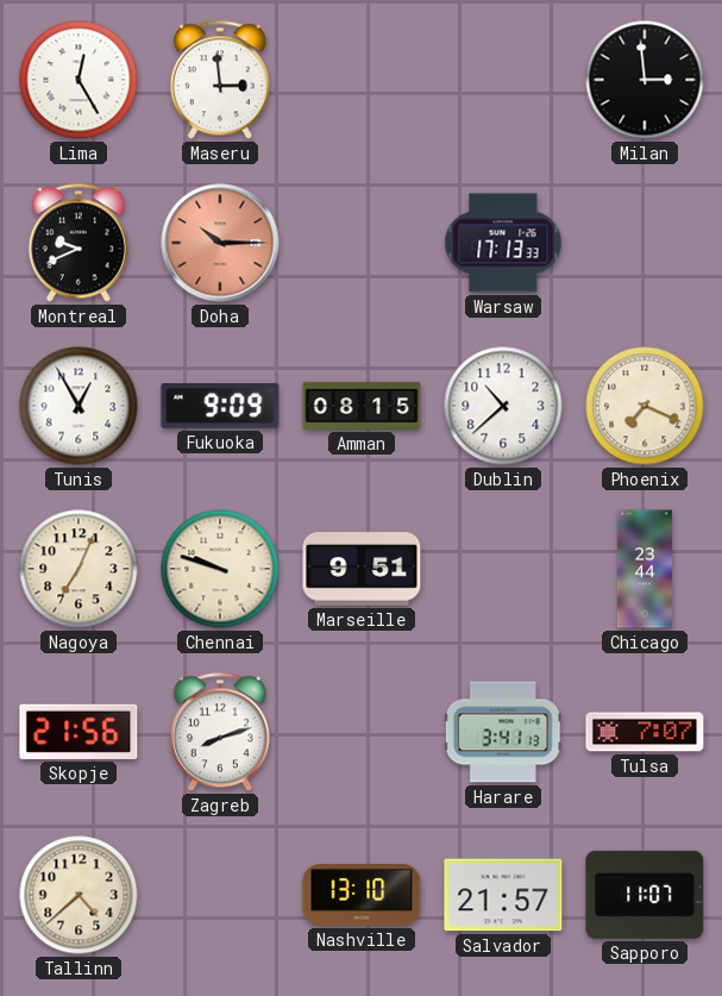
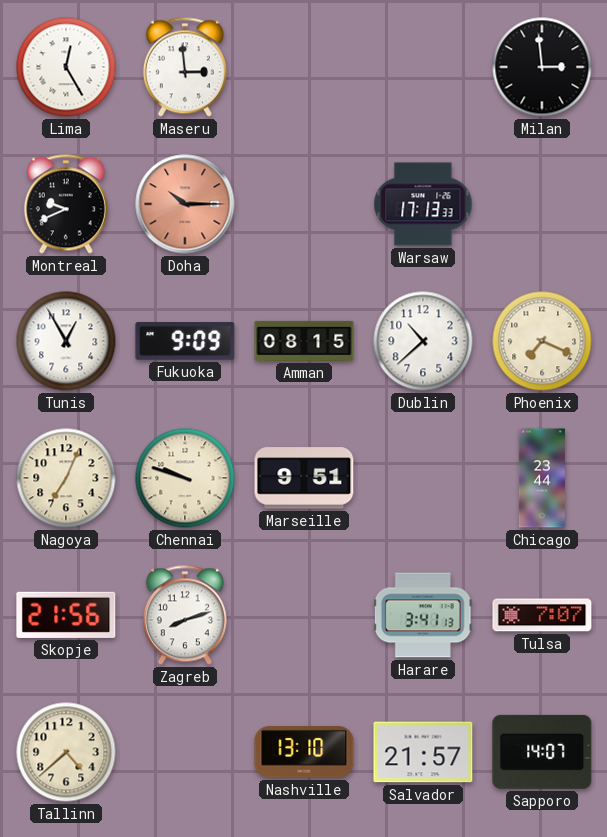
Sapporo: 11:07 -> 14:07 (542, 752)
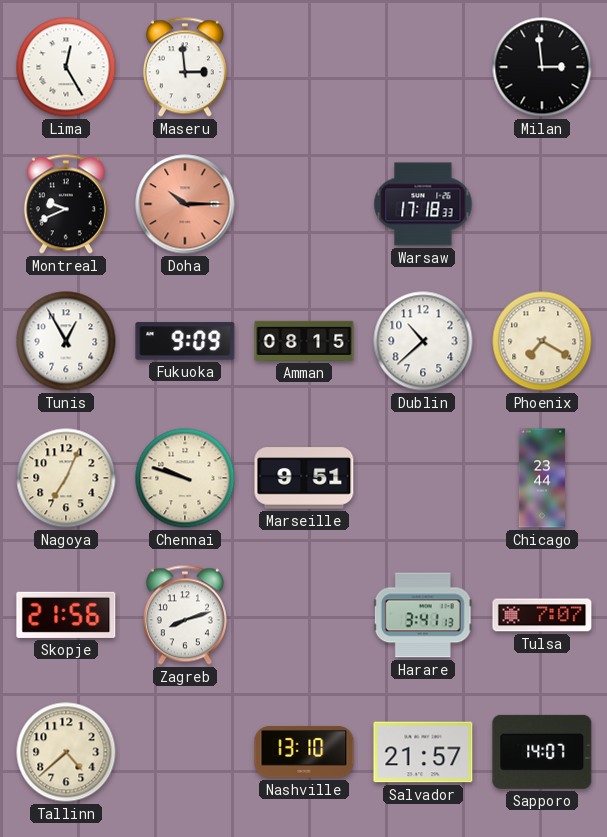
Warsaw: 17:13 -> 17:18 (423, 204)
Phoenix: 7:19 -> 7:20 (542, 341)
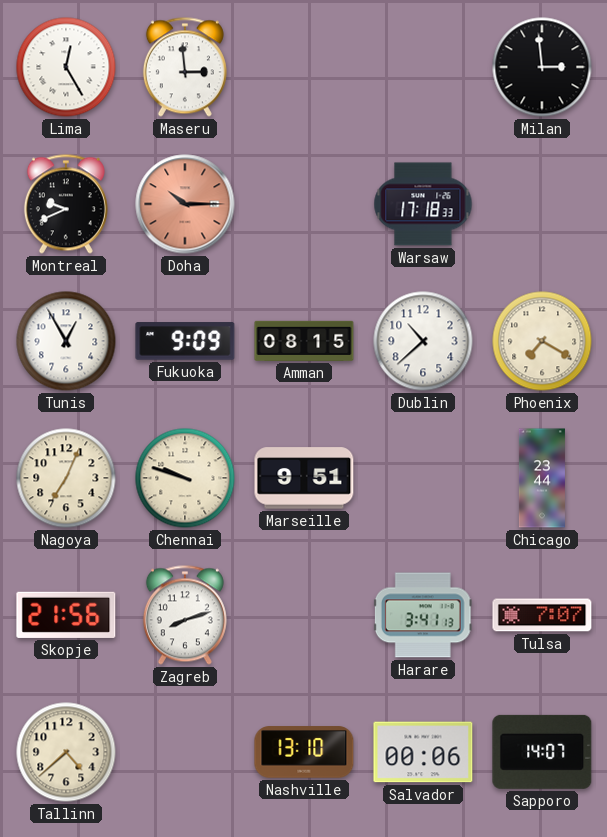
Salvador: 21:57 -> 00:06 (423, 752)
